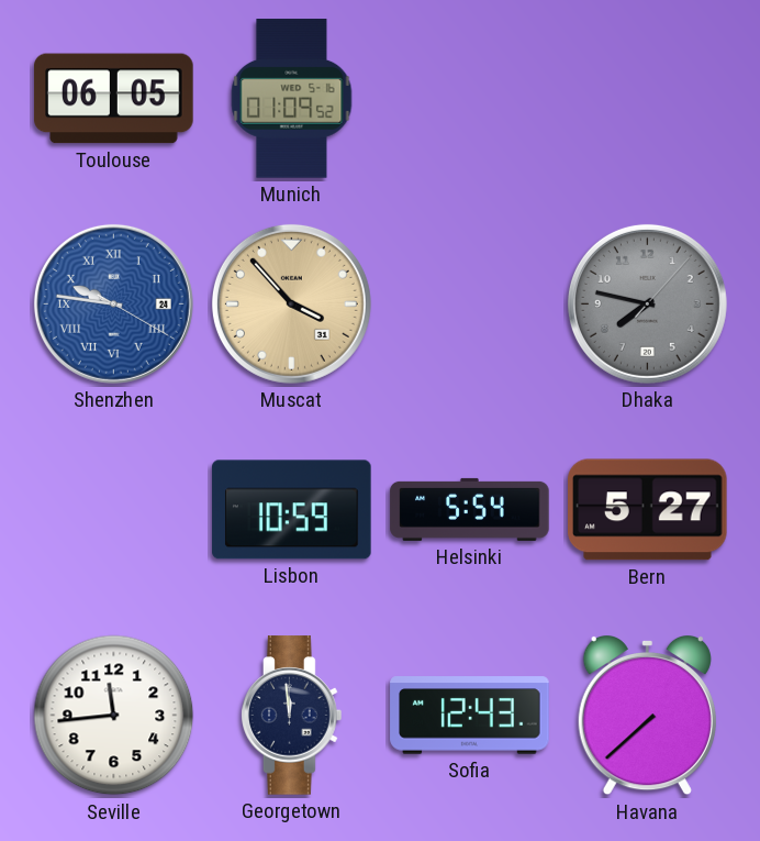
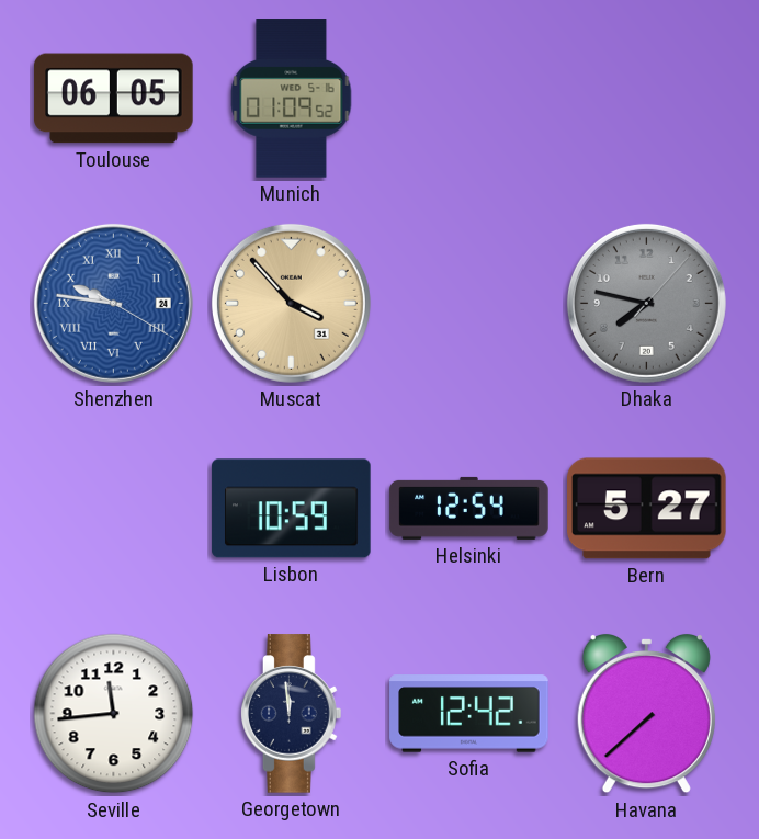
Helsinki: 5:54 -> 12:54 (469, 508)
Sofia: 12:43 -> 12:42 (469, 714)
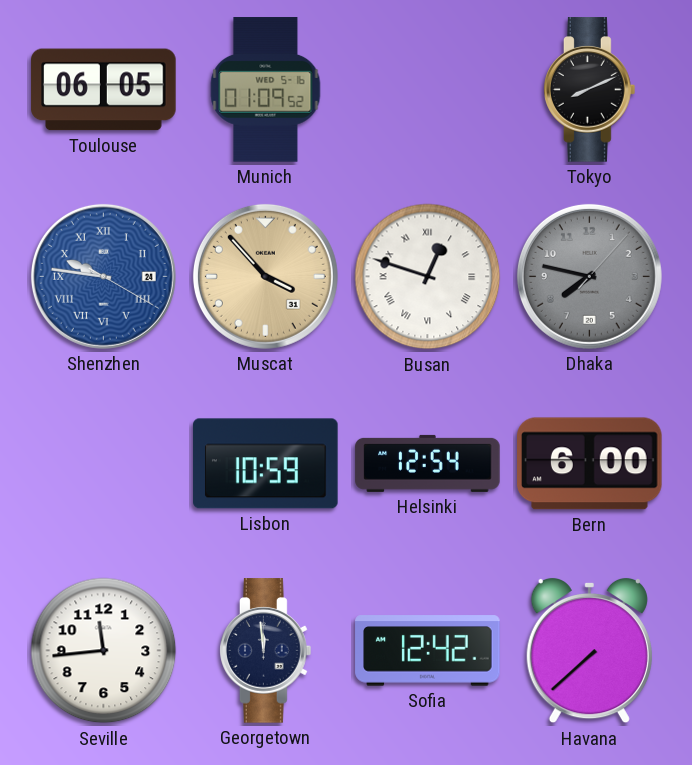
Tokyo: none -> 8:11 (590, 90)
Busan: none -> 12:48 (428, 277)
Bern: 5:27 -> 6:00 (590, 464)
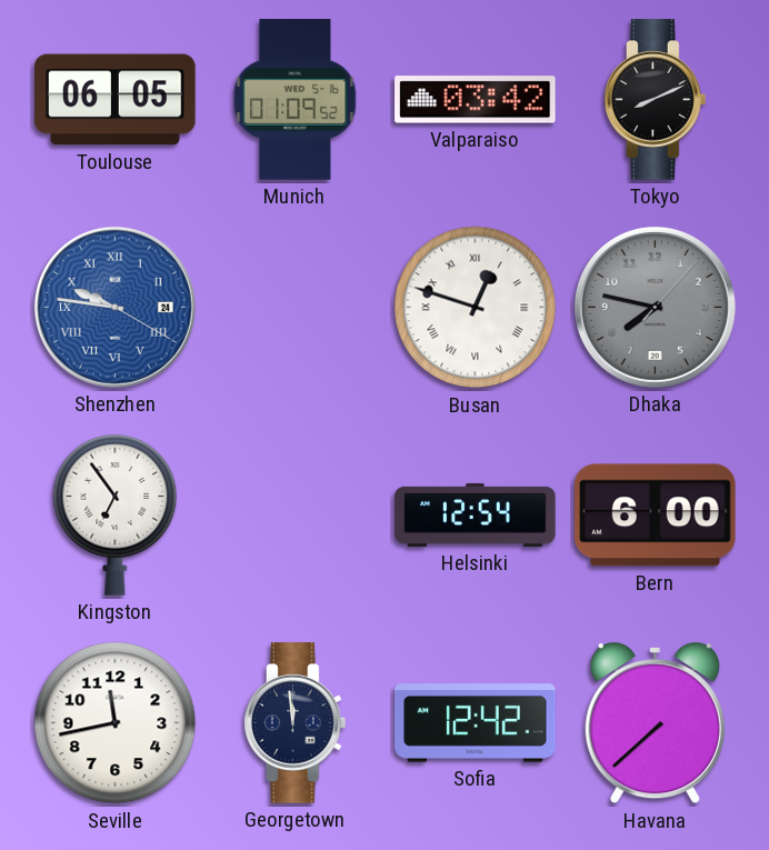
Valparaiso: none -> 03:42 (476, 100)
Muscat: 3:53 -> none (265, 276)
Kingston: none -> 6:54 (116, 516)
Lisbon: 10:59 -> none (266, 464)
Seville: 11:44 -> 11:43 (116, 723)
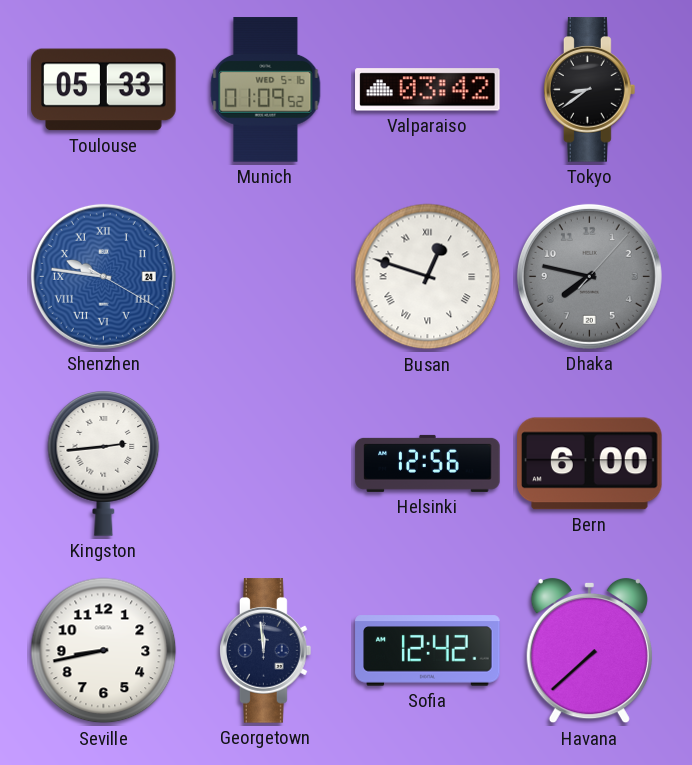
Toulouse: 06:05 -> 05:33 (104, 90)
Tokyo: 8:11 -> 8:39 (590, 90)
Kingston: 6:54 -> 2:44 (104, 464)
Helsinki: 12:54 -> 12:56 (428, 463)
Seville: 11:43 -> 8:43 (104, 651)
